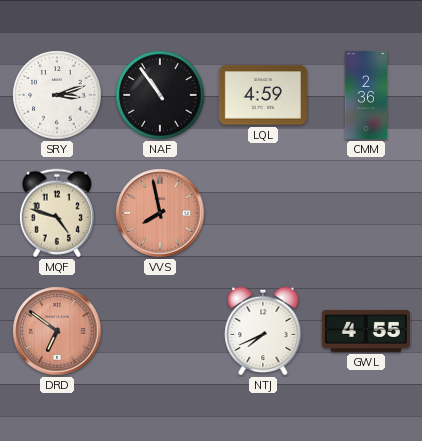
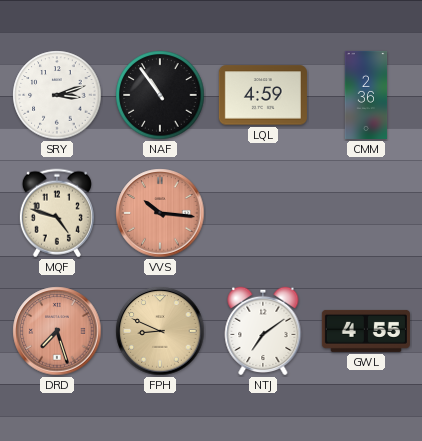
VVS: 7:58 -> 10:16 (160, 213)
DRD: 6:51 -> 7:27 (57, 331)
FPH: none -> 8:49 (160, 331)
NTJ: 7:41 -> 7:09 (263, 331)
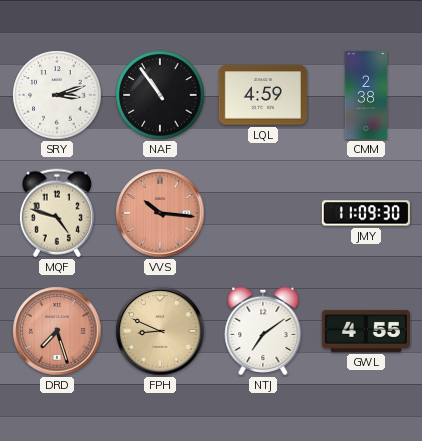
CMM: 2:36 -> 2:38 (366, 95)
JMY: none -> 11:09 (366, 213)
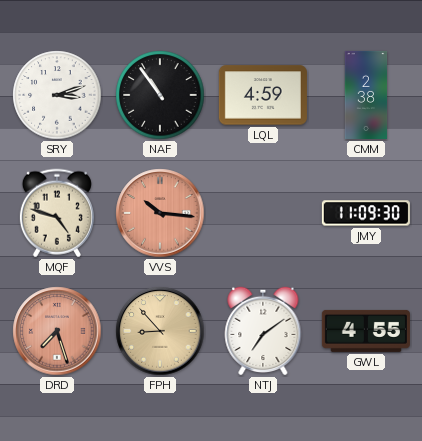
FPH: 8:49 -> 8:53 (160, 331)
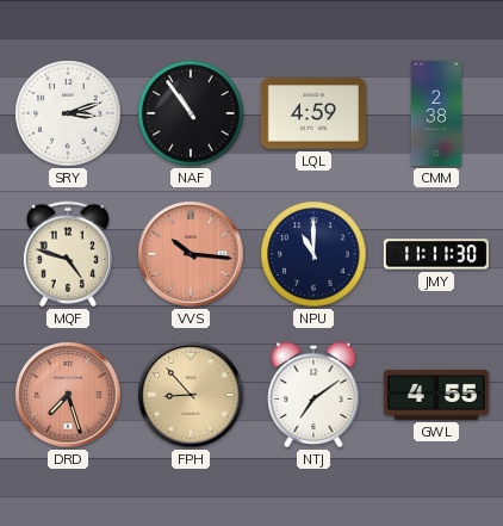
NPU: none -> 11:00 (313, 254)
JMY: 11:09 -> 11:11 (436, 254)
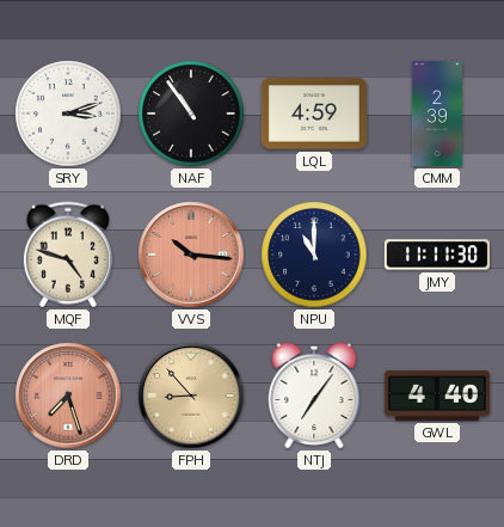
CMM: 2:38 -> 2:39 (437, 114)
NTJ: 7:09 -> 7:06 (314, 396)
GWL: 4:55 -> 4:40 (437, 396)
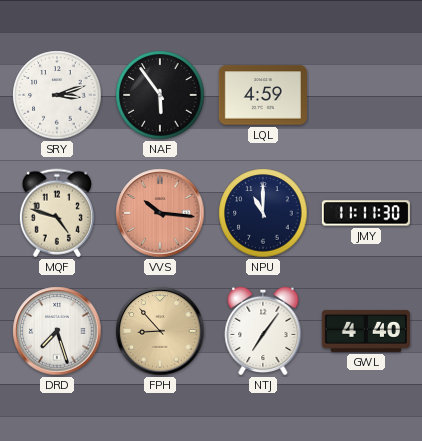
NAF: 10:54 -> 5:54 (160, 95)
CMM: 2:39 -> none (437, 114)
DRD dial: salmon -> white (57, 331)
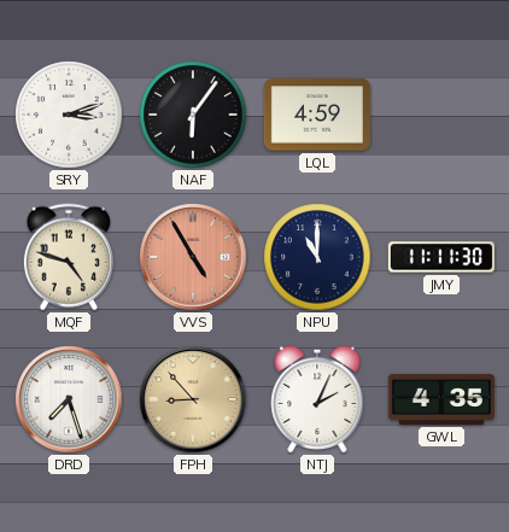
NAF: 5:54 -> 6:06 (193, 115)
VVS: 10:16 -> 4:55 (193, 257)
NTJ: 7:06 -> 2:04 (317, 399)
GWL: 4:40 -> 4:35 (441, 399)
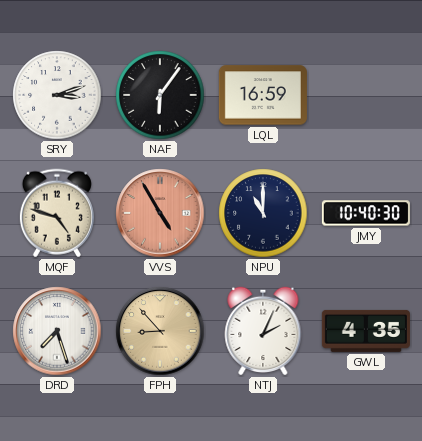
LQL: 4:59 -> 16:59 (263, 95)
JMY: 11:11 -> 10:40 (366, 213)
